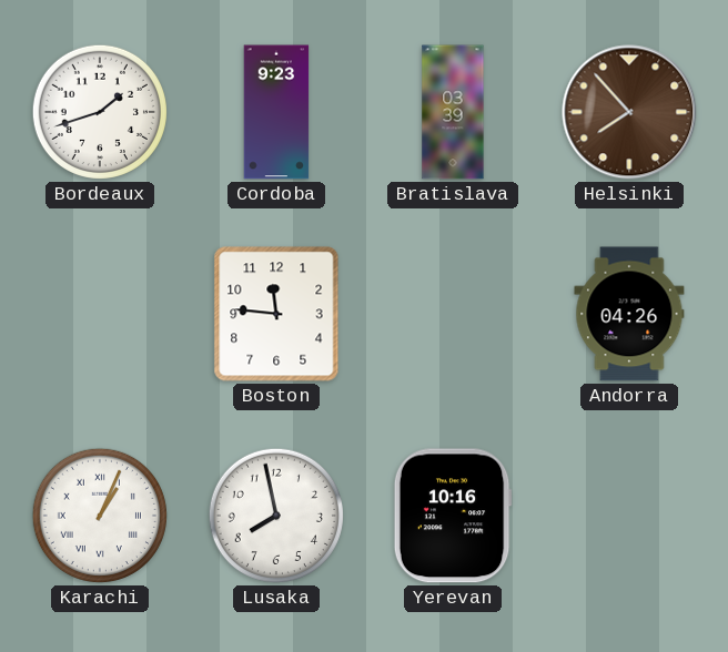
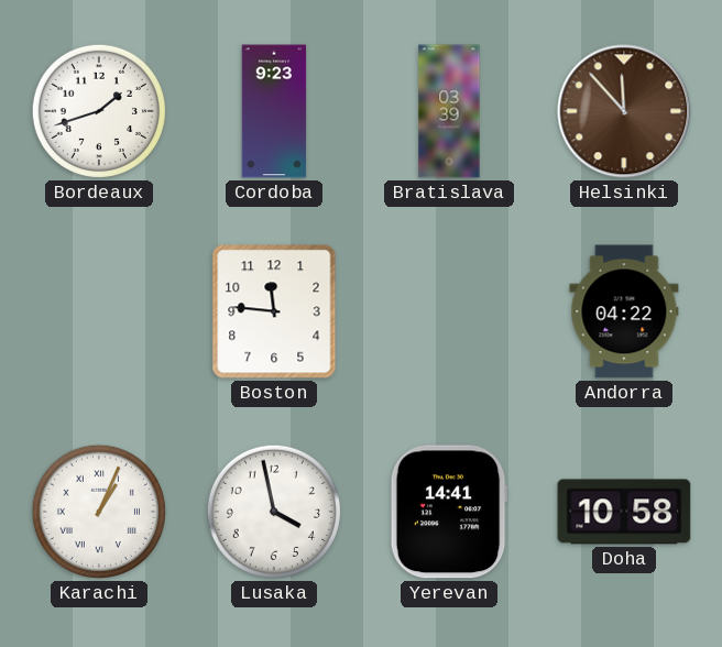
Helsinki: 7:53 -> 11:53 (624, 111)
Andorra: 04:26 -> 04:22 (624, 311)
Lusaka: 7:58 -> 3:58 (274, 512)
Yerevan: 10:16 -> 14:41 (449, 512)
Doha: none -> 10:58 (624, 512)
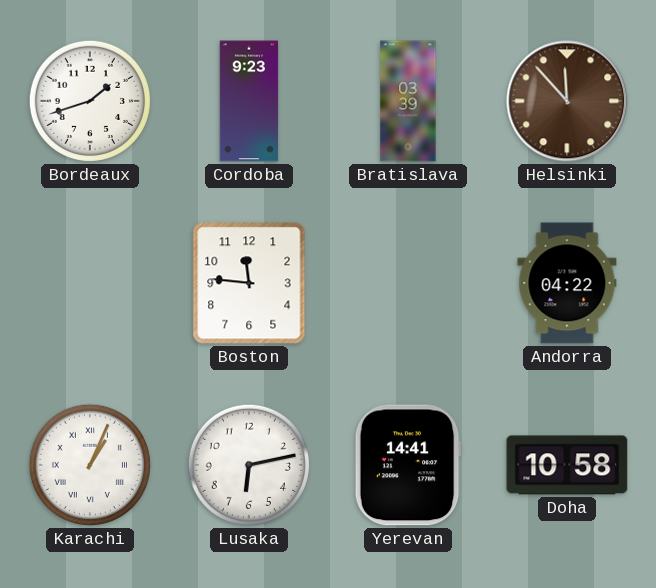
Lusaka: 3:58 -> 6:13 (249, 465)
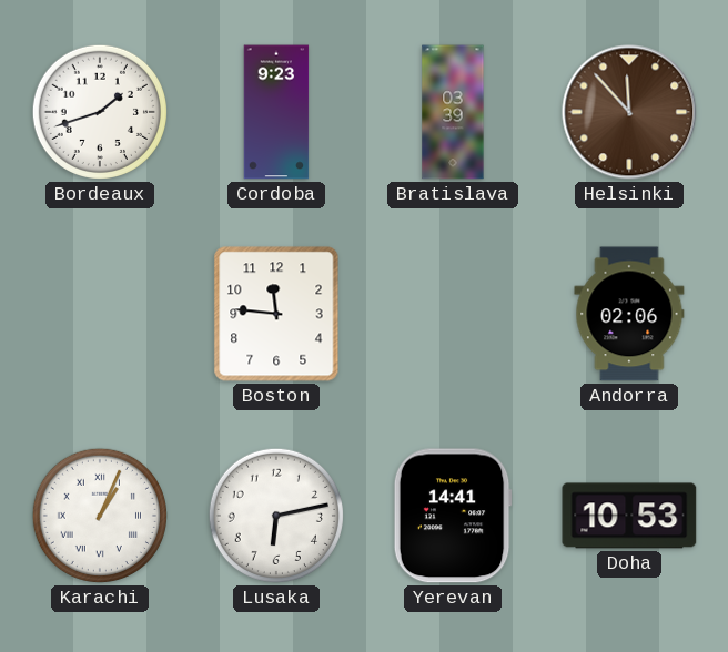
Andorra: 04:22 -> 02:06 (629, 314)
Doha: 10:58 -> 10:53 (629, 516)
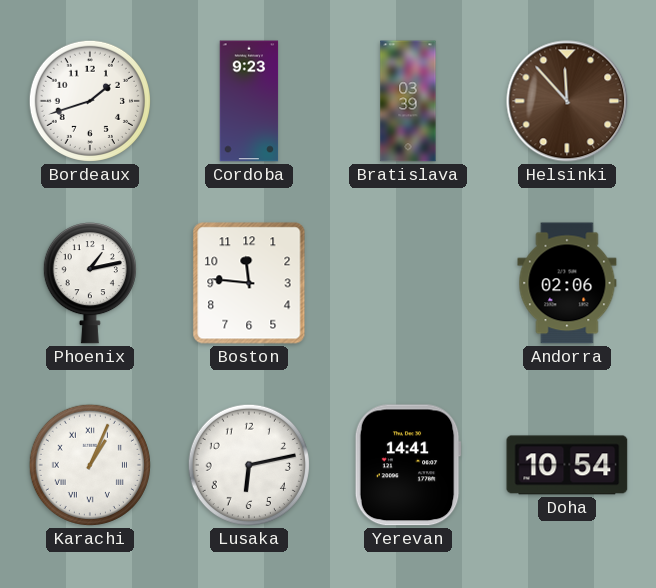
Phoenix: none -> 1:13 (90, 283)
Doha: 10:53 -> 10:54 (567, 465)
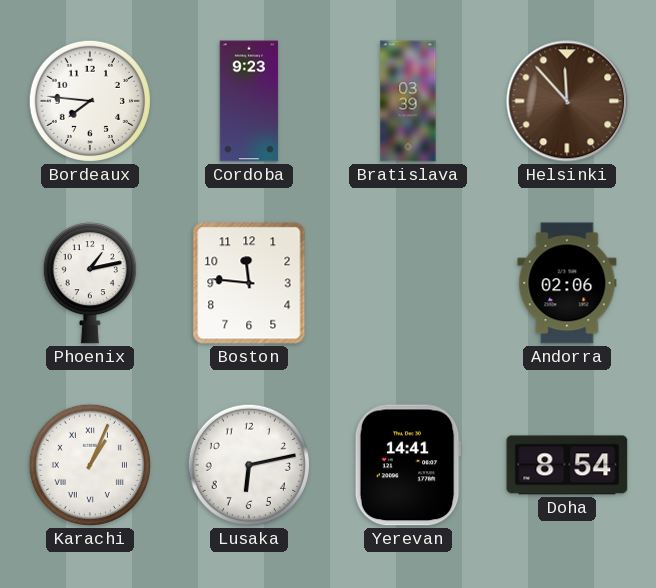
Bordeaux: 1:42 -> 7:46 (90, 101)
Doha: 10:54 -> 8:54 (567, 465)
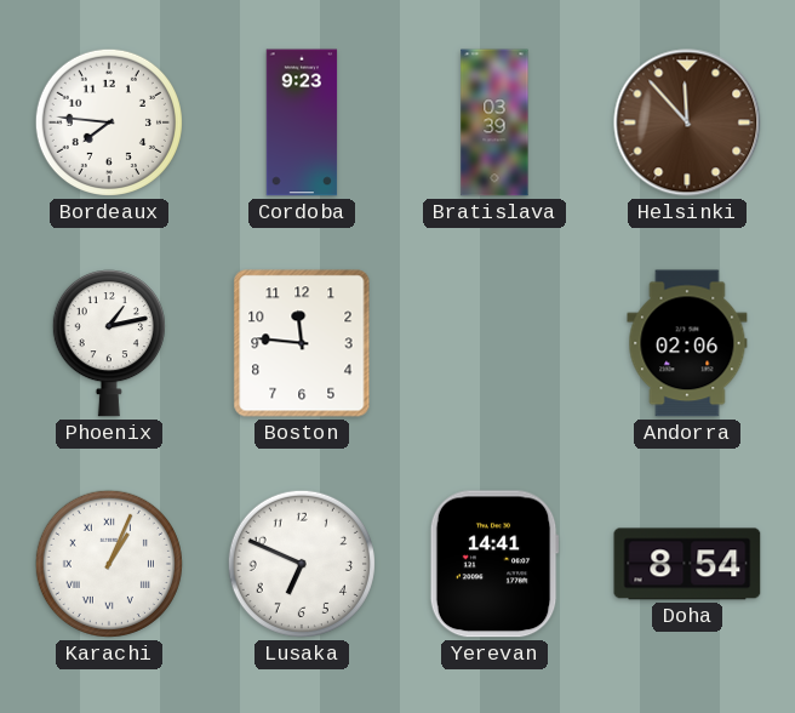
Lusaka: 6:13 -> 6:49 (302, 564)
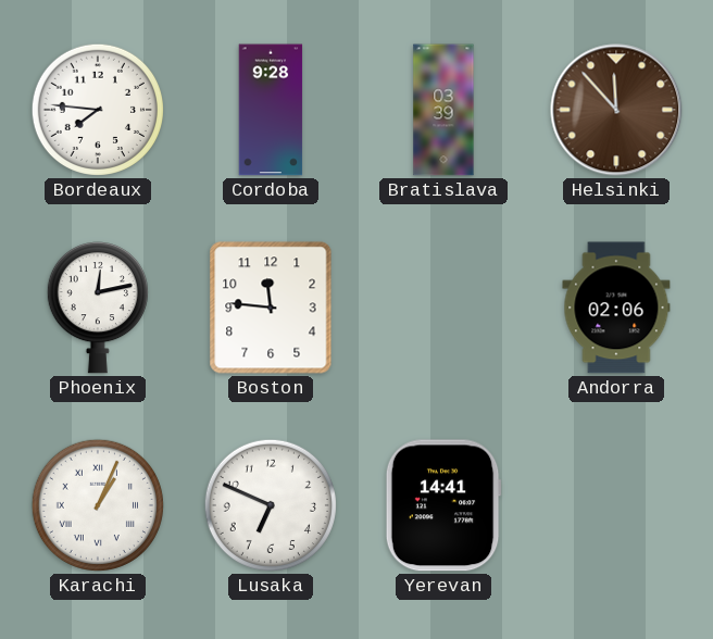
Cordoba: 9:23 -> 9:28 (271, 110)
Phoenix: 1:13 -> 12:13 (98, 308)
Doha: 8:54 -> none (687, 564)
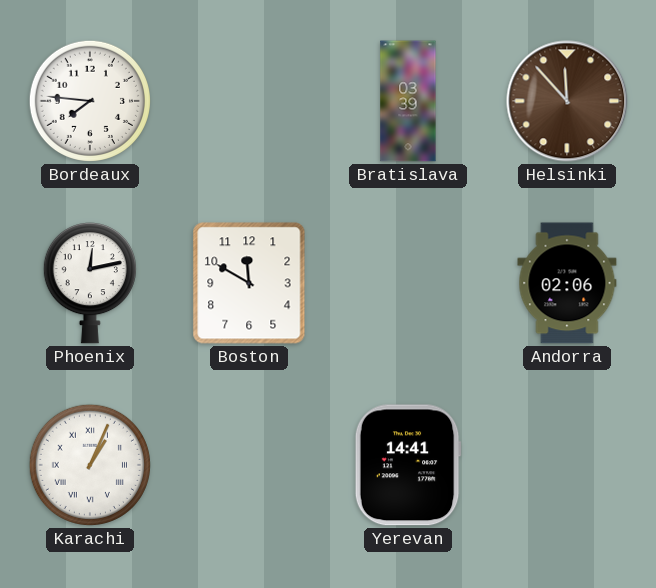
Cordoba: 9:28 -> none (271, 110)
Boston: 11:46 -> 11:50 (249, 283)
Lusaka: 6:49 -> none (271, 505)
